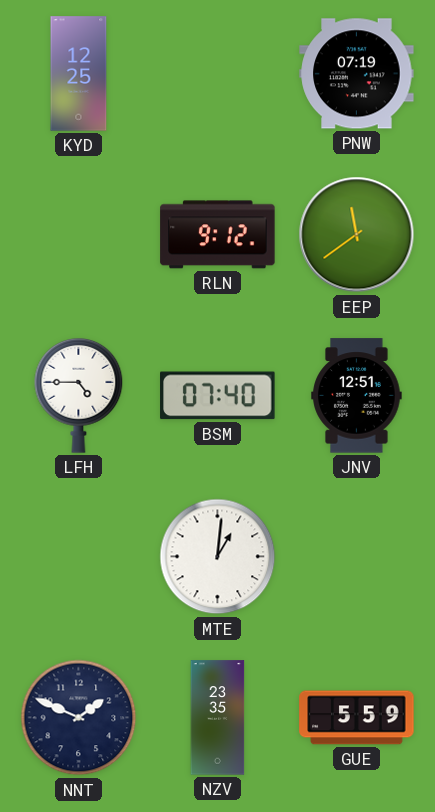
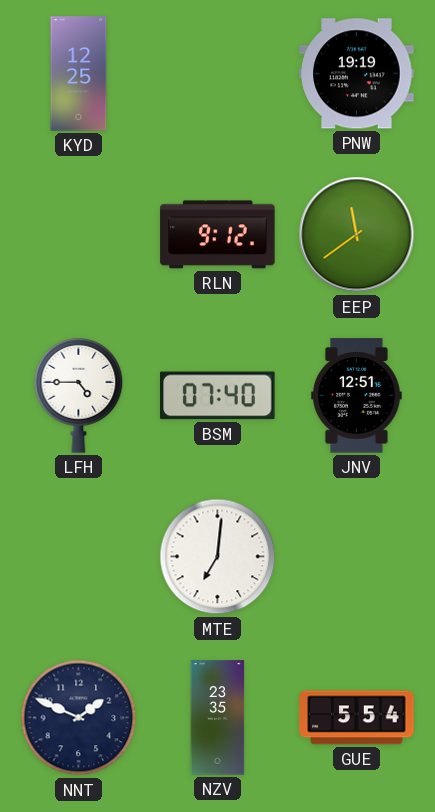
PNW: 07:19 -> 19:19 (357, 74)
MTE: 1:01 -> 7:01 (218, 557)
GUE: 5:59 -> 5:54 (357, 718)
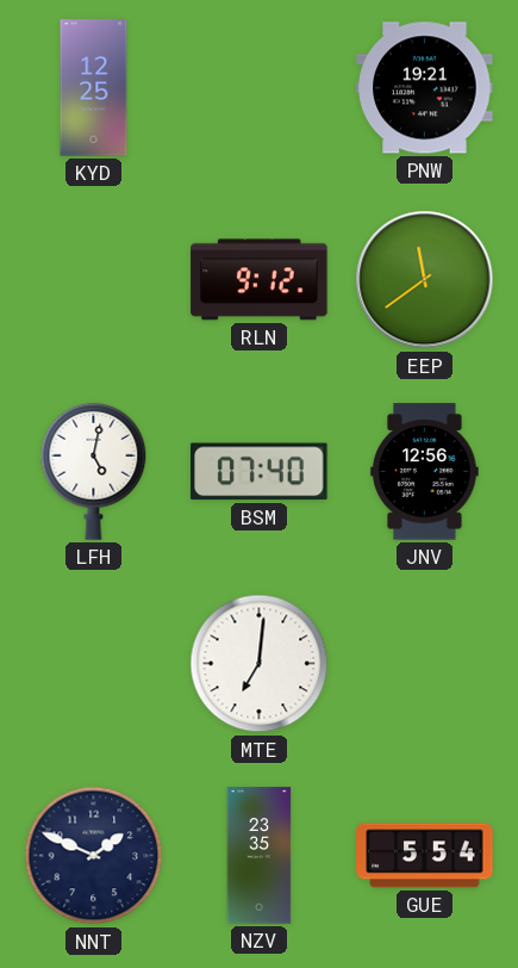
PNW: 19:19 -> 19:21 (425, 88)
LFH: 4:45 -> 5:02 (94, 471)
JNV: 12:51 -> 12:56 (425, 472)
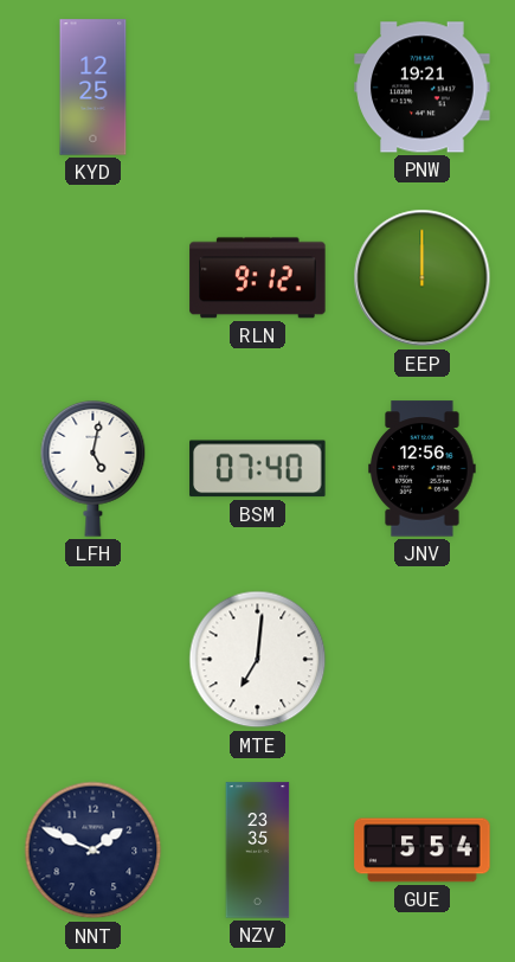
EEP: 11:39 -> 12:00 (423, 278)
